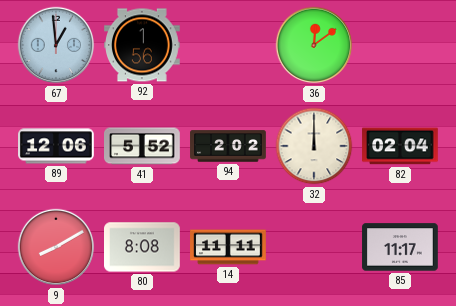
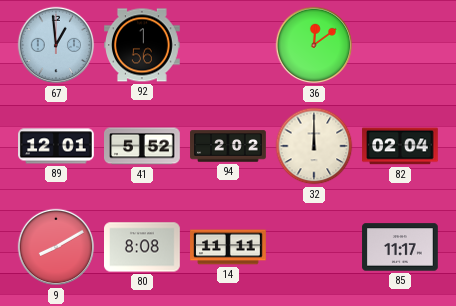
89: 12:06 -> 12:01 (57, 146)
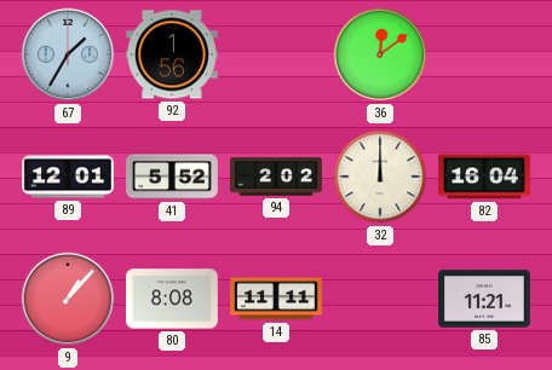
67: 12:59 -> 1:35 (68, 54)
82: 02:04 -> 16:04 (484, 177)
9: 8:10 -> 1:07 (68, 299)
85: 11:17 -> 11:21 (484, 299)
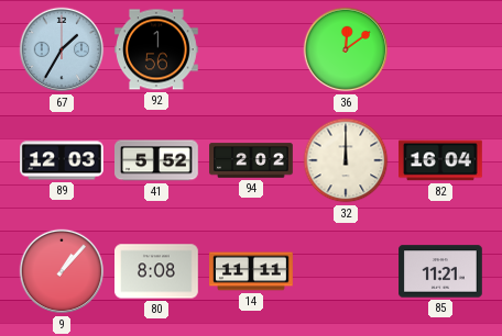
89: 12:01 -> 12:03 (63, 160)
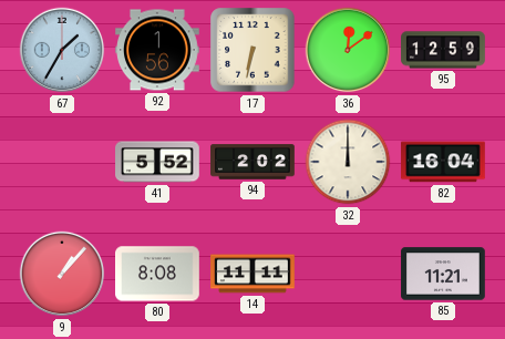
17: none -> 6:32 (252, 50)
95: none -> 12:59 (443, 50)
89: 12:03 -> none (63, 160)
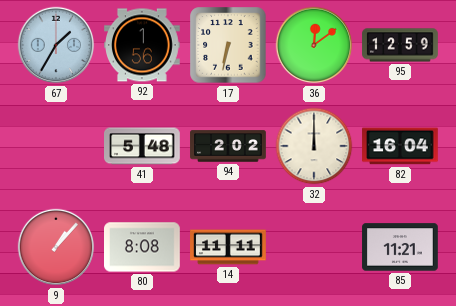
41: 5:52 -> 5:48 (142, 146)
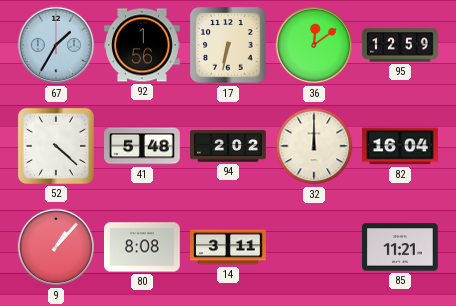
52: none -> 4:22 (56, 146)
14: 11:11 -> 3:11 (228, 247)
